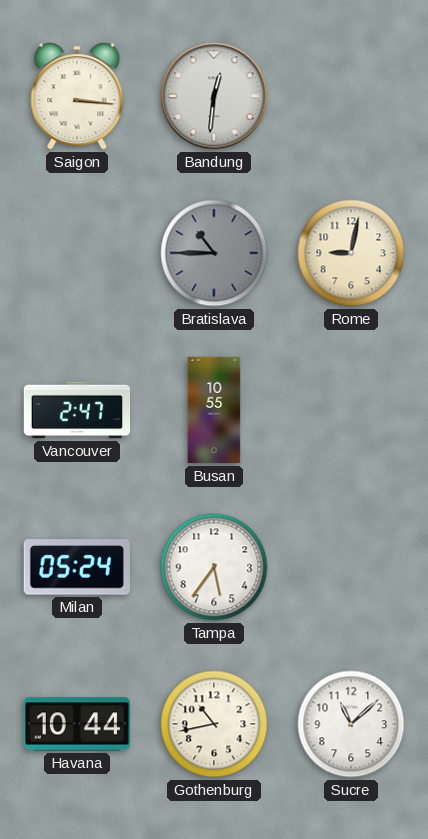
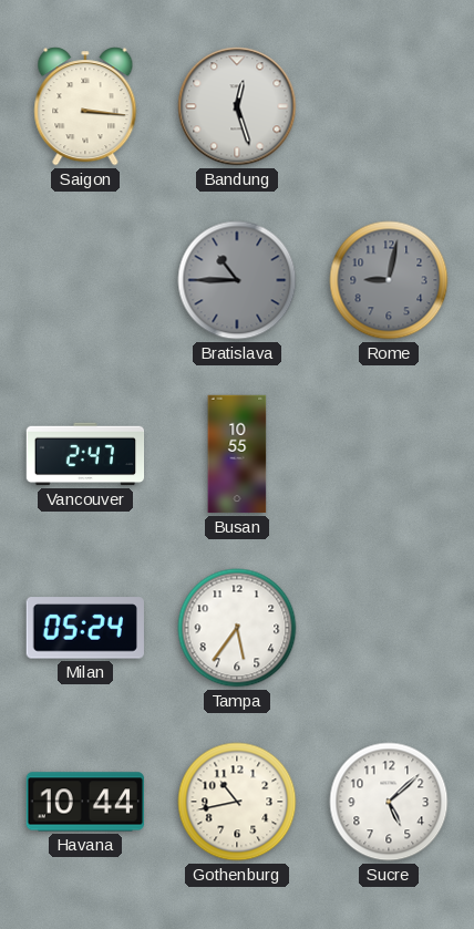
Bandung: 12:31 -> 12:27 (237, 106)
Rome dial: cream -> grey (389, 280)
Sucre: 11:08 -> 5:08 (389, 802)
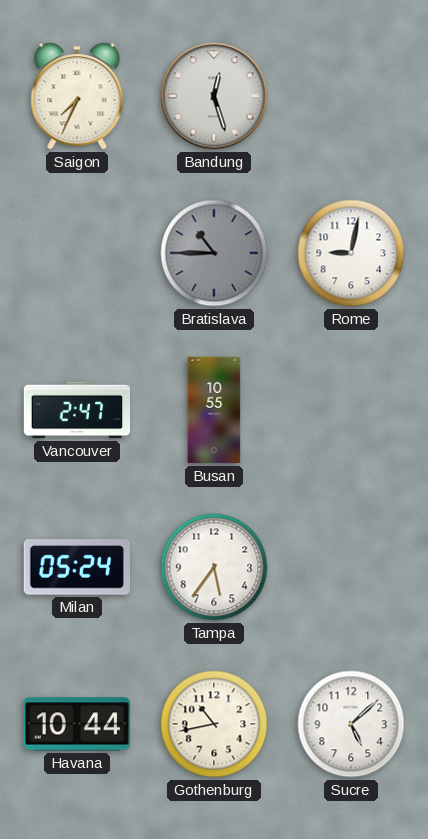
Saigon: 3:16 -> 7:34 (77, 96)
Rome dial: grey -> white (351, 253)
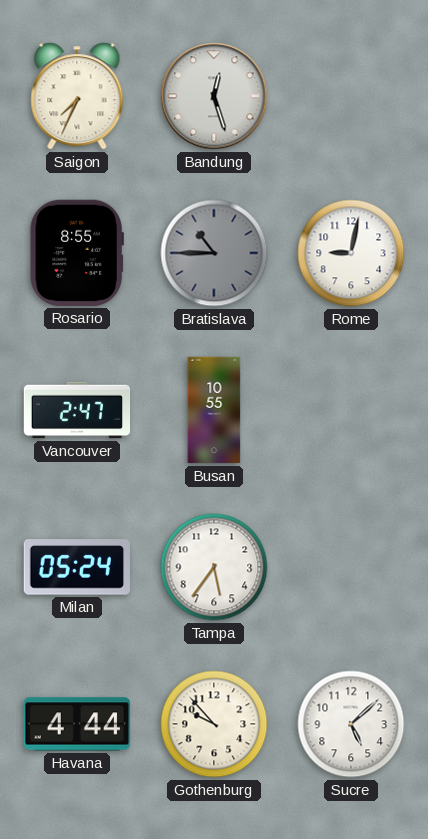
Rosario: none -> 8:55 (77, 253)
Havana: 10:44 -> 4:44 (76, 724)
Gothenburg: 10:43 -> 9:53 (214, 724)
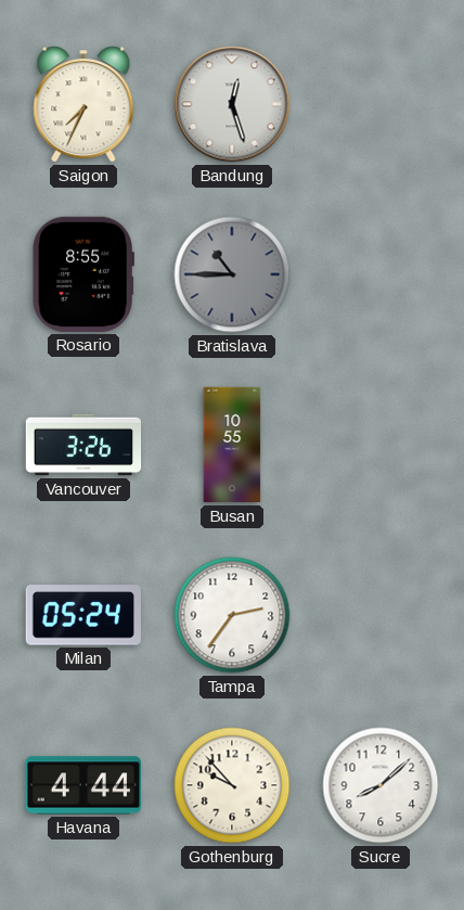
Rome: 9:02 -> none (351, 253)
Vancouver: 2:47 -> 3:26 (83, 445)
Tampa: 5:36 -> 2:36 (232, 615)
Sucre: 5:08 -> 8:08 (381, 785)
